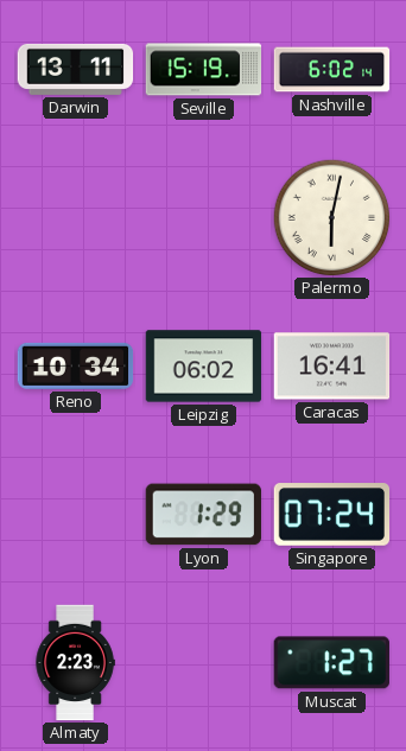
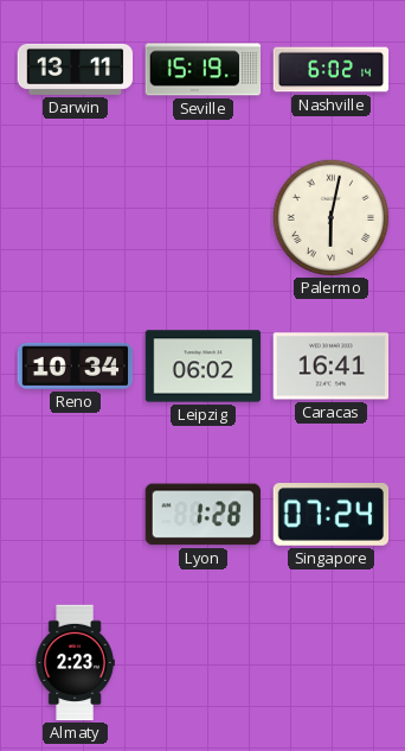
Lyon: 1:29 -> 1:28 (202, 515)
Muscat: 1:27 -> none (331, 663)
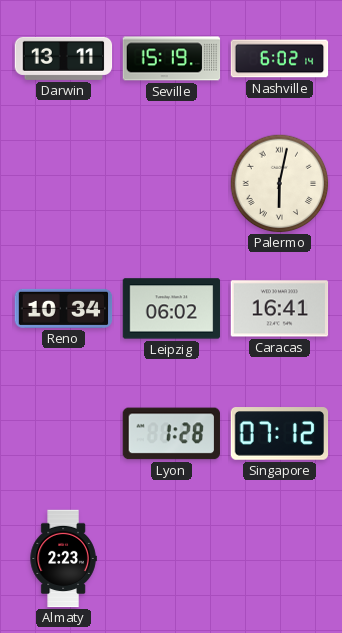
Singapore: 07:24 -> 07:12 (280, 434)
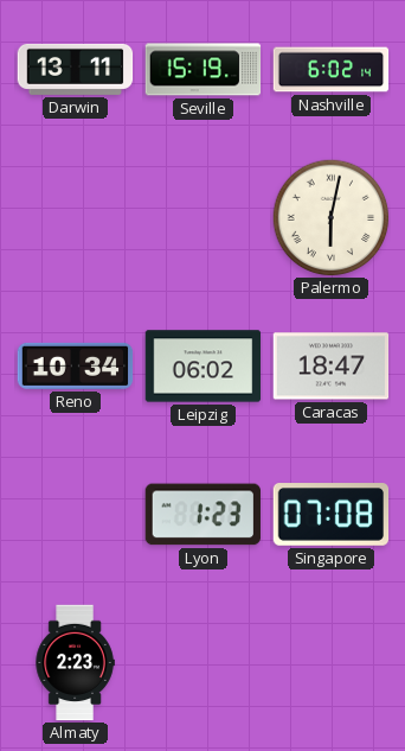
Caracas: 16:41 -> 18:47 (332, 367)
Lyon: 1:28 -> 1:23 (202, 515)
Singapore: 07:12 -> 07:08 (332, 515)
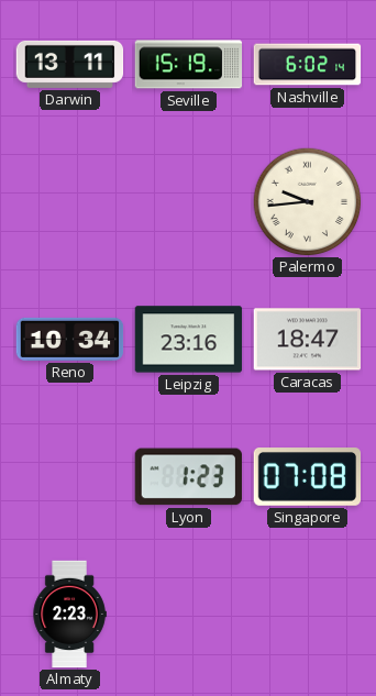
Palermo: 6:02 -> 9:44 (308, 202)
Leipzig: 06:02 -> 23:16 (189, 340)
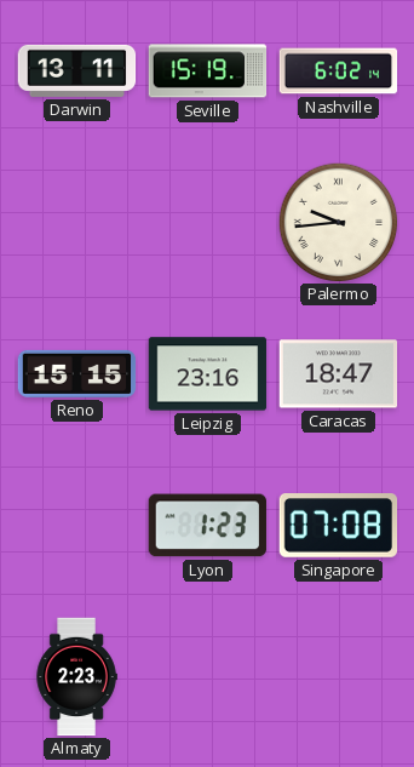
Reno: 10:34 -> 15:15 (77, 373)
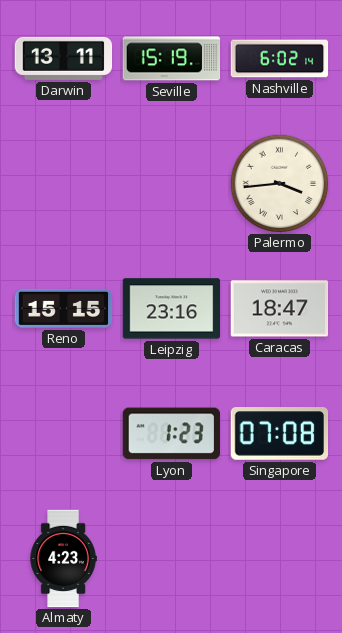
Palermo: 9:44 -> 3:44 (280, 184)
Almaty: 2:23 -> 4:23 (63, 559)
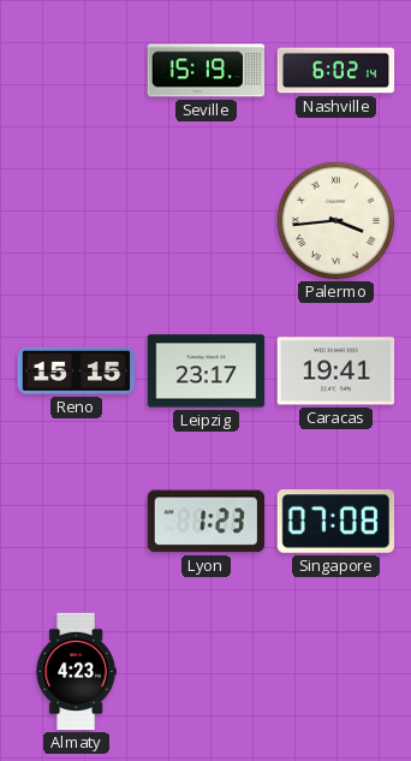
Darwin: 13:11 -> none (64, 58)
Leipzig: 23:16 -> 23:17 (207, 371)
Caracas: 18:47 -> 19:41 (336, 371)
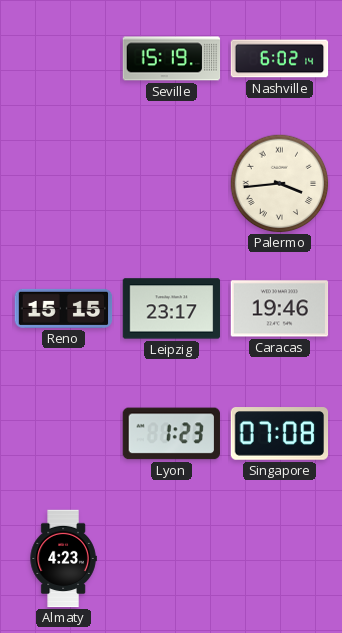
Caracas: 19:41 -> 19:46 (280, 309)
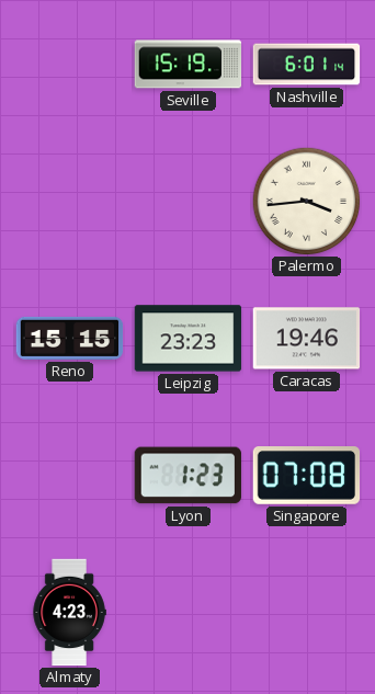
Nashville: 6:02 -> 6:01 (307, 65)
Leipzig: 23:17 -> 23:23 (189, 339)
